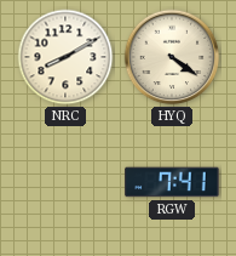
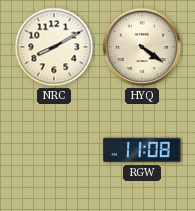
RGW: 7:41 -> 11:08 (142, 150)
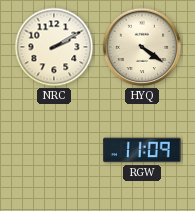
NRC: 8:10 -> 2:10 (54, 47)
RGW: 11:08 -> 11:09 (142, 150)
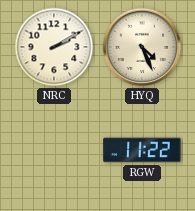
HYQ: 4:21 -> 4:26 (142, 47)
RGW: 11:09 -> 11:22 (142, 150)
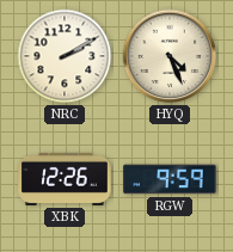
XBK: none -> 12:26 (65, 179)
RGW: 11:22 -> 9:59 (170, 179)
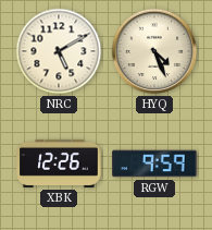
NRC: 2:10 -> 5:10 (59, 51)
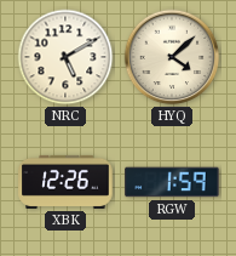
HYQ: 4:26 -> 4:08 (172, 57)
RGW: 9:59 -> 1:59 (172, 182)
